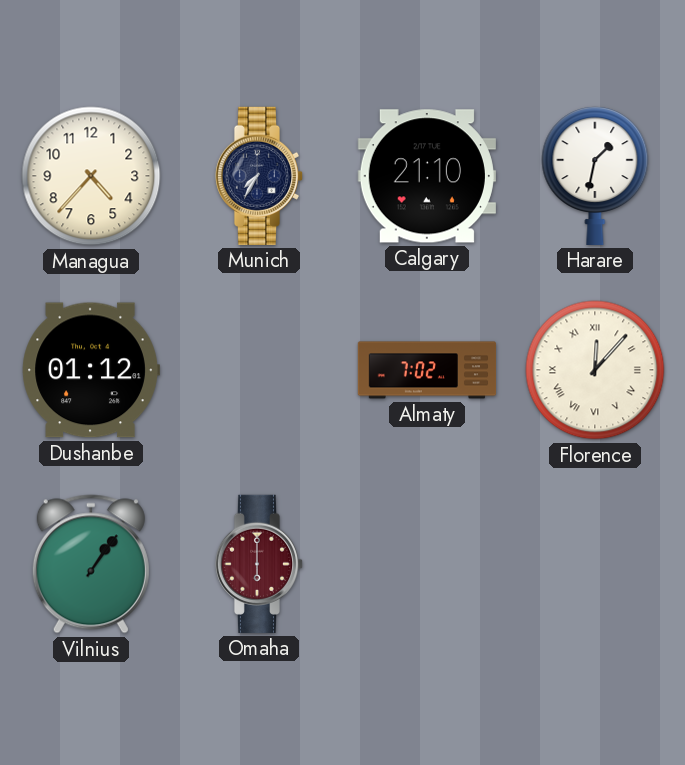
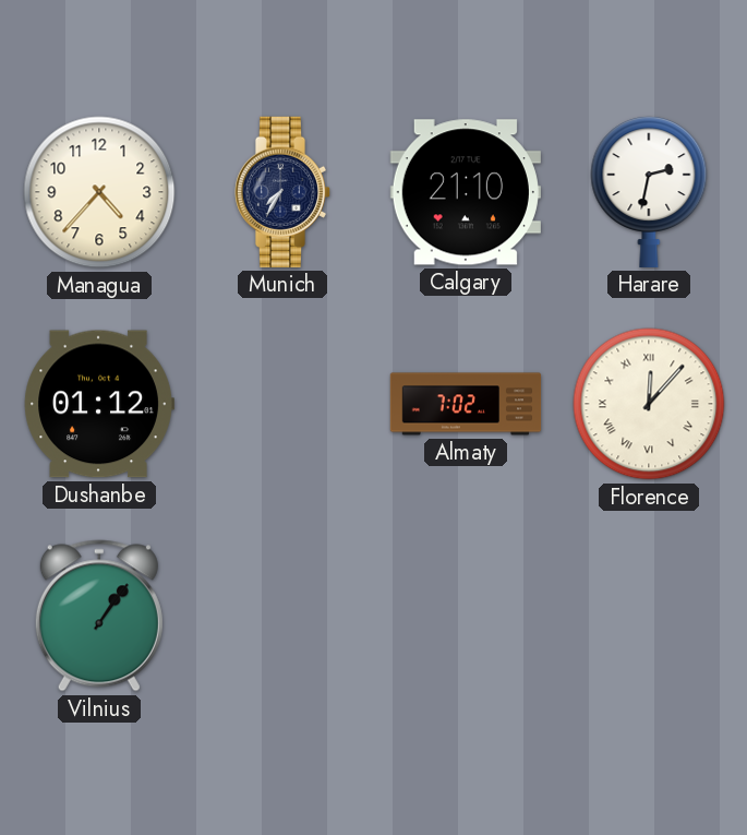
Harare: 1:32 -> 2:32 (649, 192)
Omaha: 6:00 -> none (259, 564)
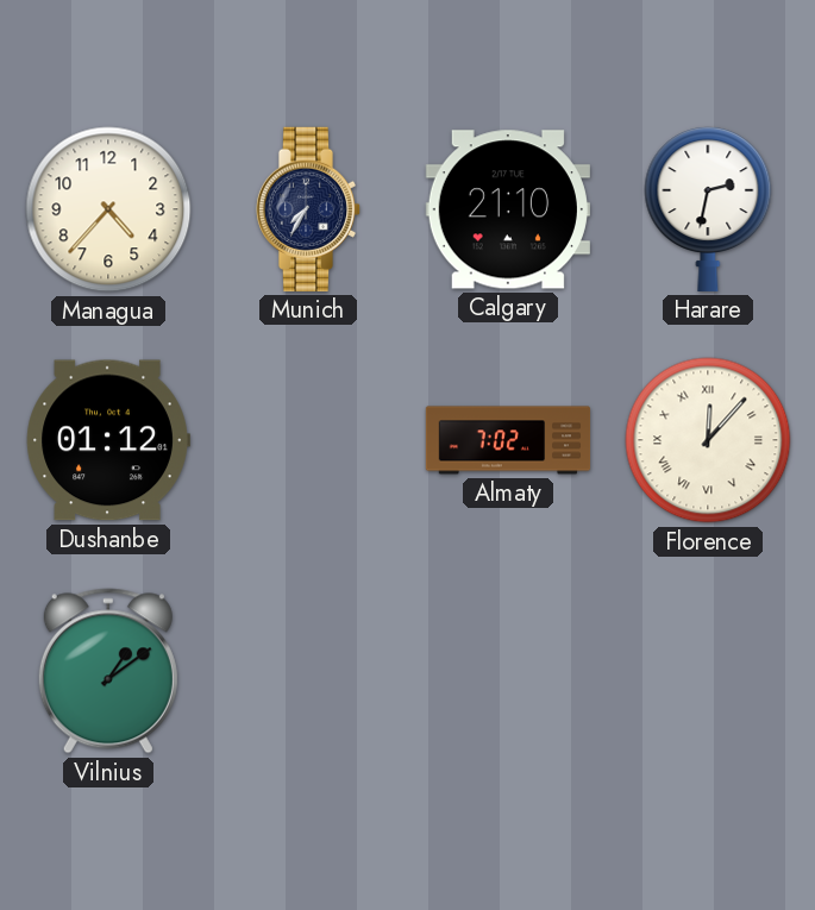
Vilnius: 1:06 -> 1:09 (108, 671)
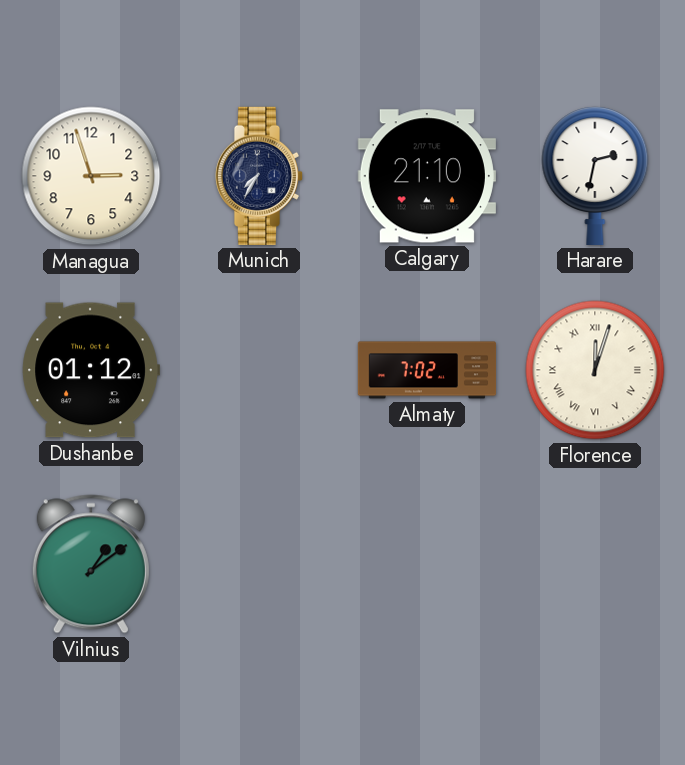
Managua: 4:37 -> 2:57 (91, 176)
Florence: 12:07 -> 12:03 (595, 370)
